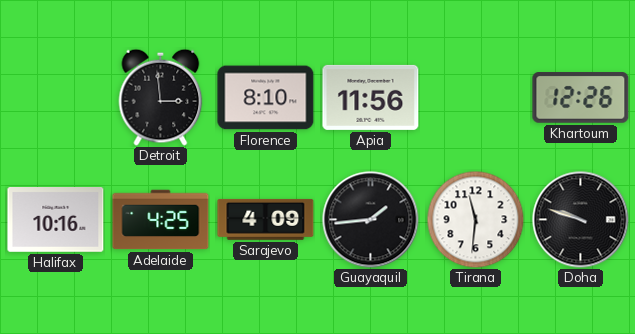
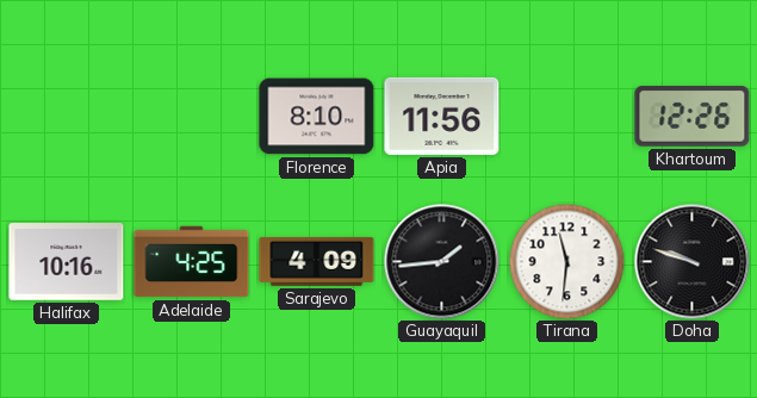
Detroit: 2:59 -> none (161, 97)
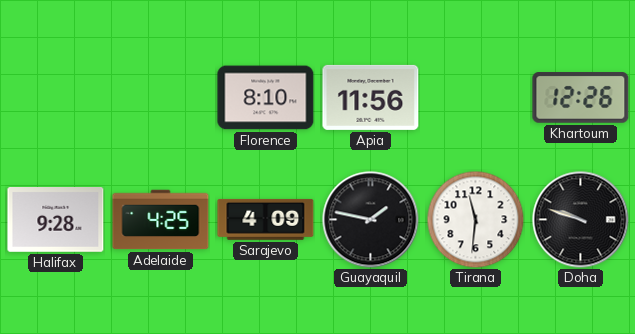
Halifax: 10:16 -> 9:28 (56, 220)
Guayaquil: 1:44 -> 1:47 (371, 220)
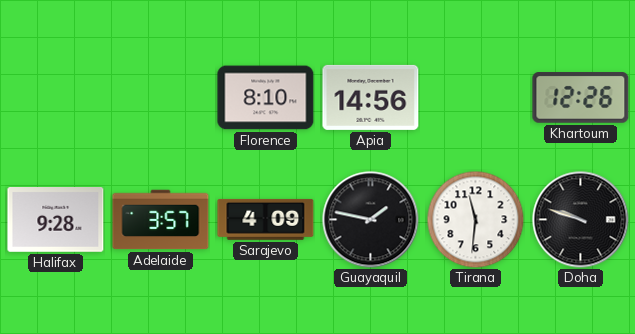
Apia: 11:56 -> 14:56 (371, 97)
Adelaide: 4:25 -> 3:57 (161, 220)
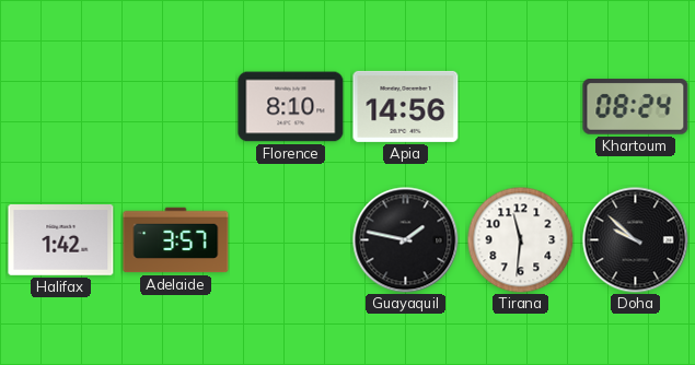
Khartoum: 12:26 -> 08:24 (636, 107)
Halifax: 9:28 -> 1:42 (61, 240)
Sarajevo: 4:09 -> none (266, 219)
Doha: 9:48 -> 9:52 (636, 240)
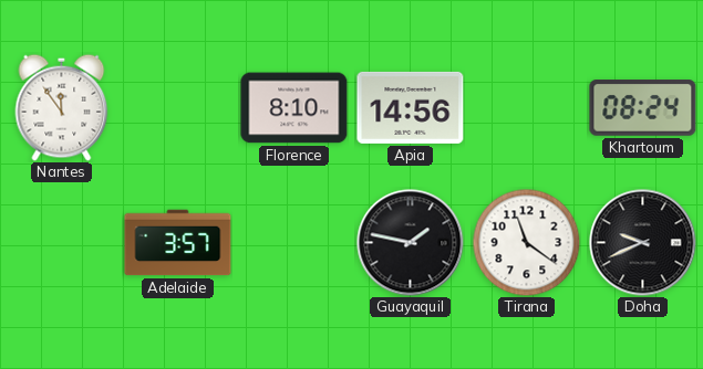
Nantes: none -> 11:54 (62, 107)
Halifax: 1:42 -> none (61, 240)
Tirana: 11:31 -> 11:21 (526, 242)
Doha: 9:52 -> 9:41 (643, 243)
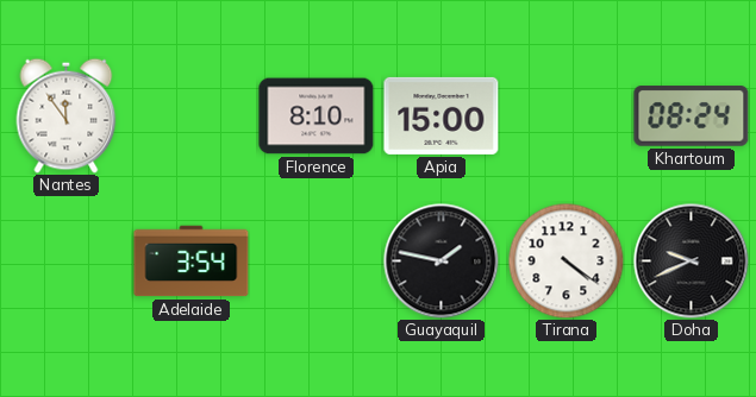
Apia: 14:56 -> 15:00 (442, 115)
Adelaide: 3:57 -> 3:54 (192, 261)
Tirana: 11:21 -> 4:21 (566, 260)
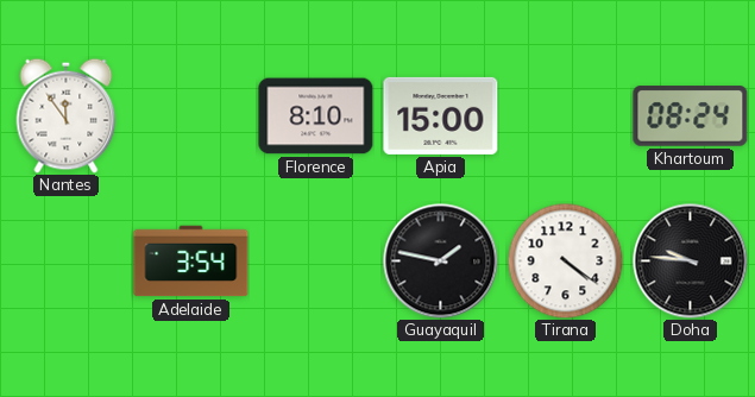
Doha: 9:41 -> 9:46 (691, 261)
